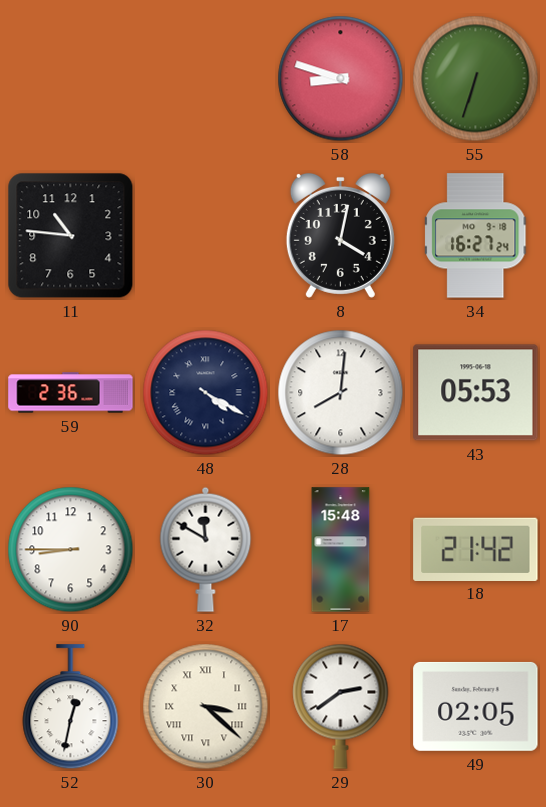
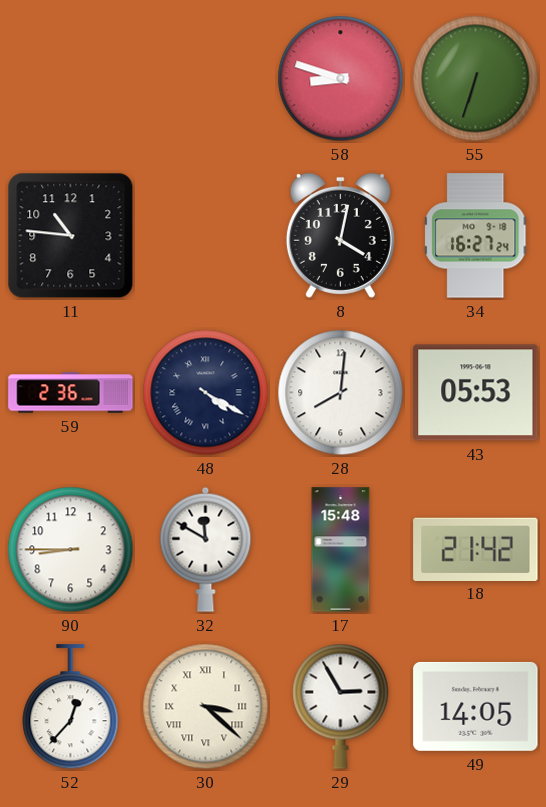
52: 12:32 -> 12:37 (71, 707)
29: 2:39 -> 2:55 (341, 706)
49: 02:05 -> 14:05 (476, 706)
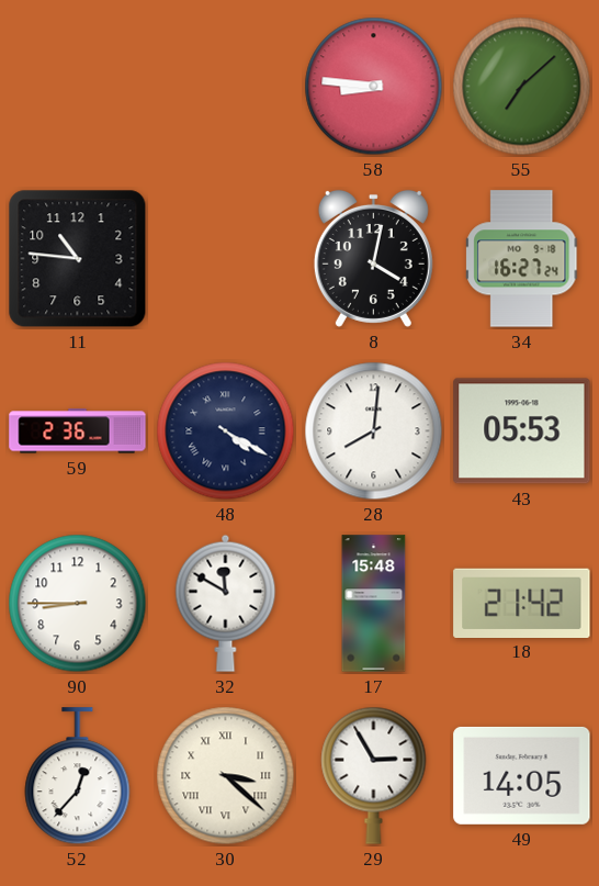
58: 8:48 -> 8:46 (374, 87)
55: 6:33 -> 7:08 (522, 87)
